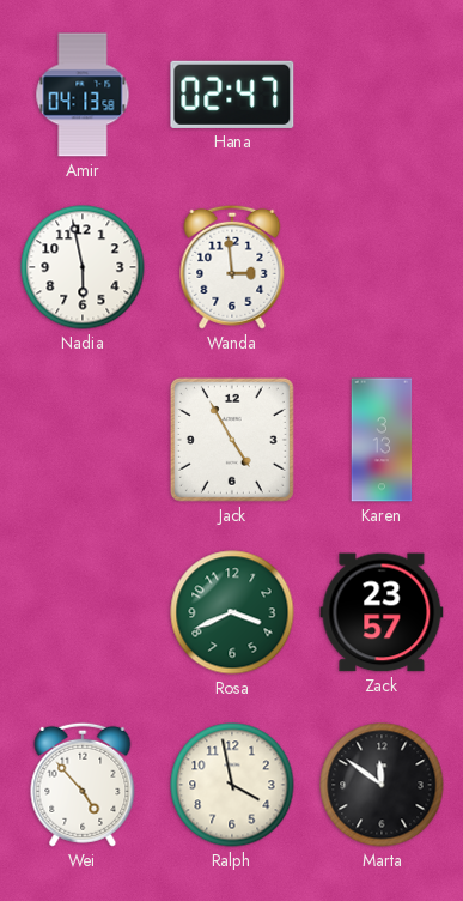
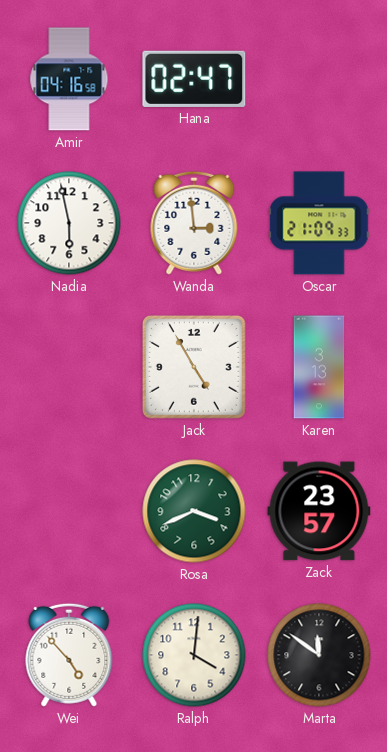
Amir: 04:13 -> 04:16 (69, 79)
Oscar: none -> 21:09 (319, 223)
Ralph: 3:58 -> 4:01 (194, 655)
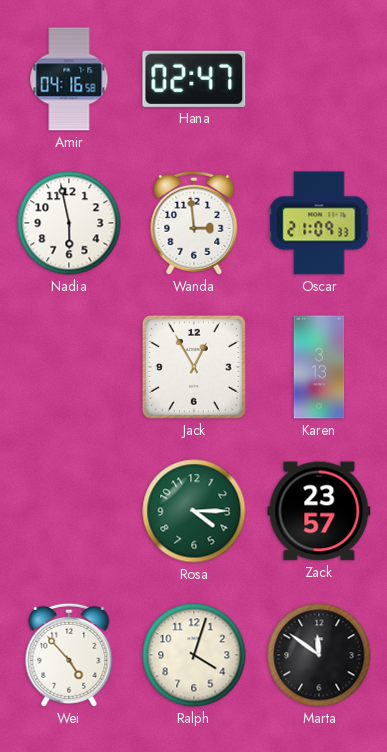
Jack: 4:55 -> 12:55 (194, 367)
Rosa: 3:41 -> 4:15 (194, 511)
Ralph: 4:01 -> 4:03 (194, 655)
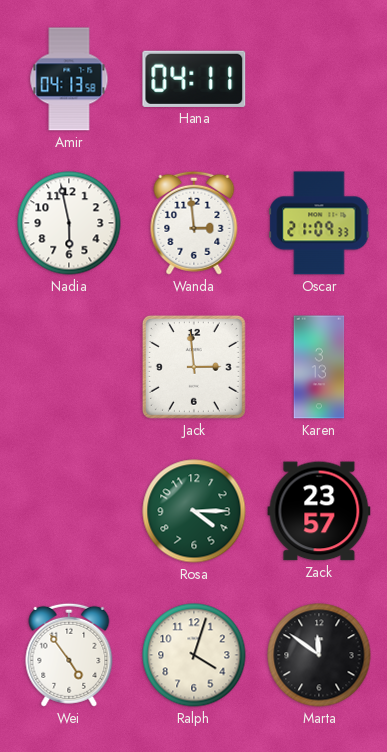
Amir: 04:16 -> 04:13 (69, 79)
Hana: 02:47 -> 04:11 (194, 79)
Jack: 12:55 -> 2:59 (194, 367)
Wei: 4:53 -> 4:54 (69, 655)
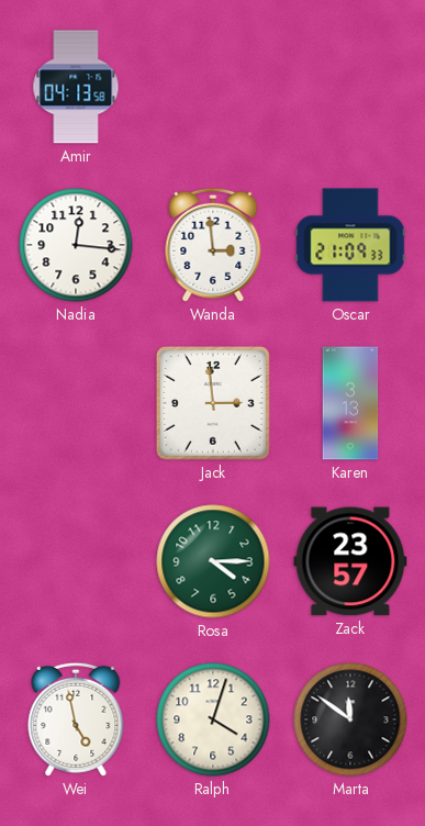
Hana: 04:11 -> none (194, 79)
Nadia: 5:58 -> 12:16 (76, 245)
Wei: 4:54 -> 4:58 (76, 719)
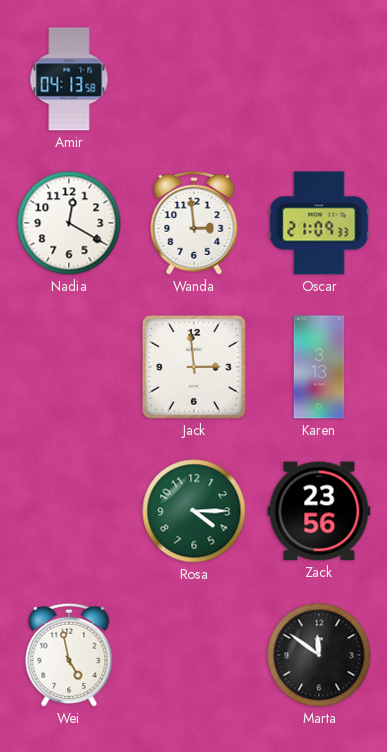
Nadia: 12:16 -> 12:20 (69, 223)
Zack: 23:57 -> 23:56 (319, 511)
Ralph: 4:03 -> none (213, 719)
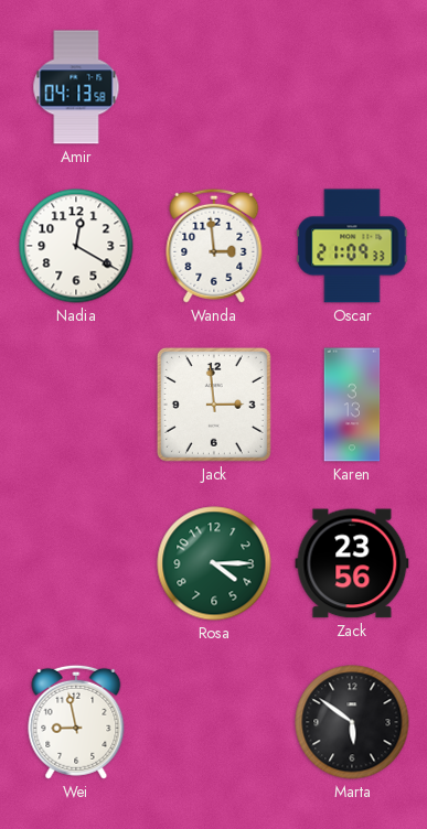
Wei: 4:58 -> 8:58 (76, 722)
Marta: 11:51 -> 5:51 (352, 722)
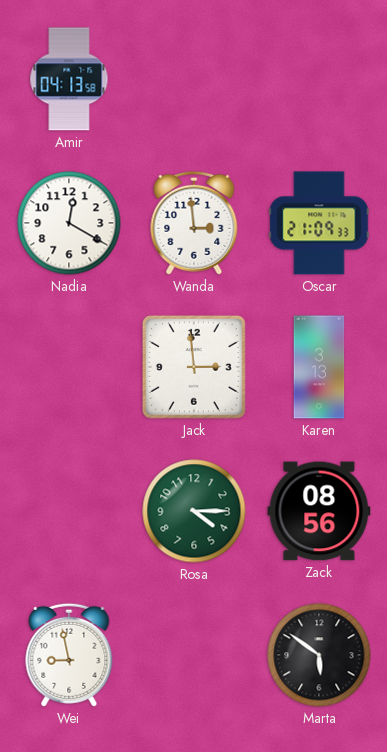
Zack: 23:56 -> 08:56 (319, 511)
